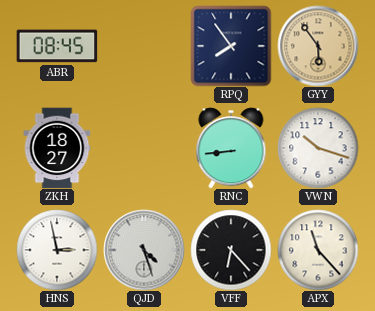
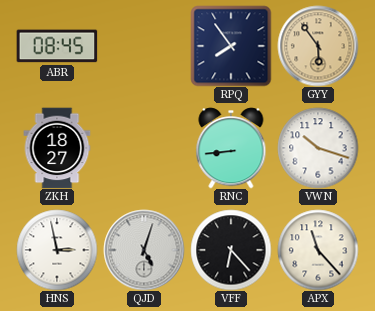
QJD: 4:27 -> 5:03 (144, 250)
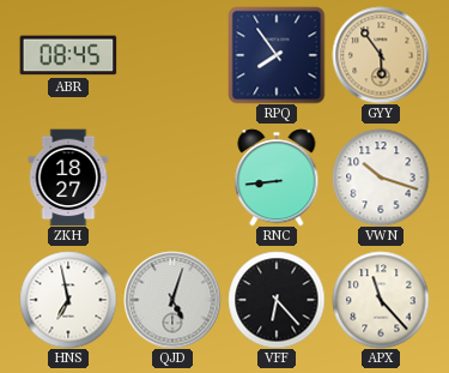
HNS: 2:58 -> 6:58 (68, 300)
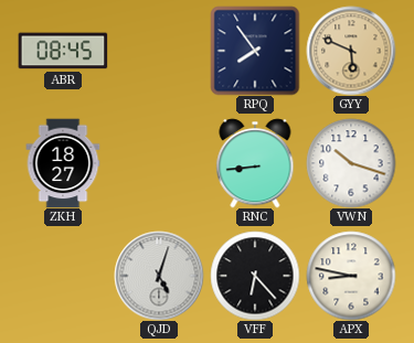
GYY: 5:54 -> 5:49 (351, 51)
HNS: 6:58 -> none (68, 300)
APX: 11:23 -> 8:47 (351, 276)
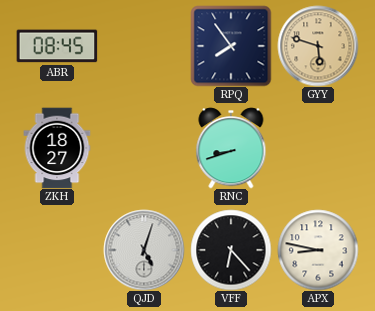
GYY: 5:49 -> 5:48 (318, 46)
RNC: 8:44 -> 8:42 (231, 148)
VWN: 10:18 -> none (351, 163)
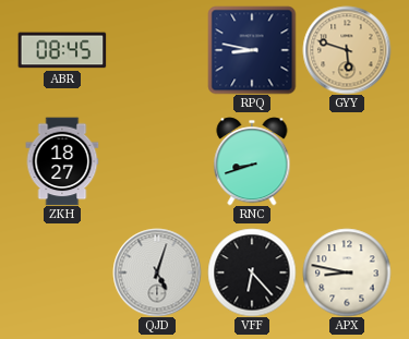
RPQ: 7:54 -> 8:47 (252, 50)
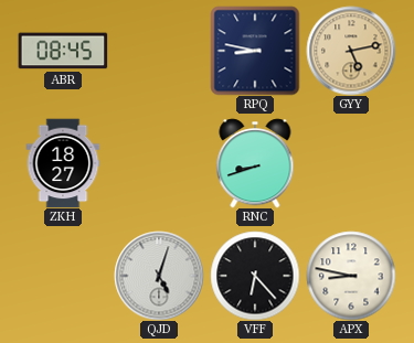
GYY: 5:48 -> 5:13 (351, 51)
